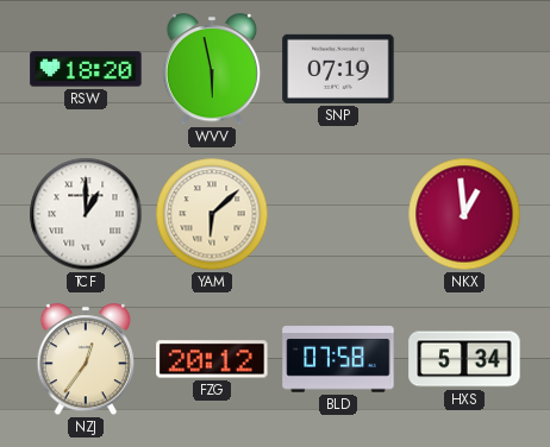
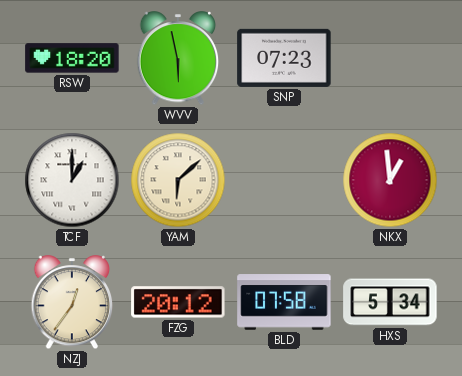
SNP: 07:19 -> 07:23 (284, 58)
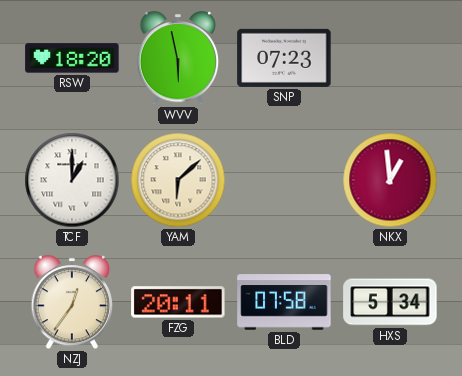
FZG: 20:12 -> 20:11 (178, 302)
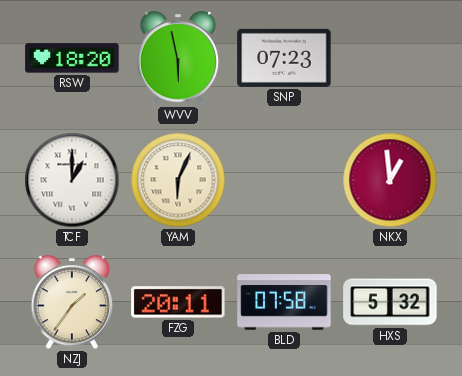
YAM: 6:08 -> 6:04 (178, 180)
NZJ: 12:36 -> 1:36 (72, 303)
HXS: 5:34 -> 5:32 (390, 302)
